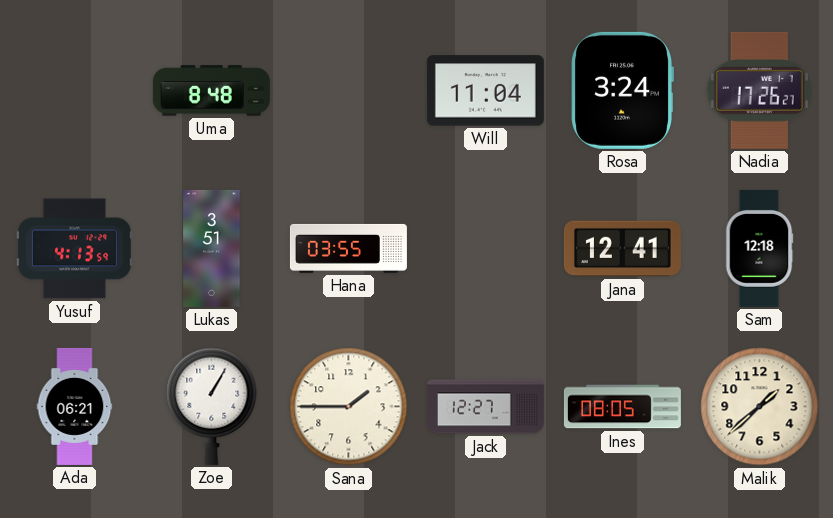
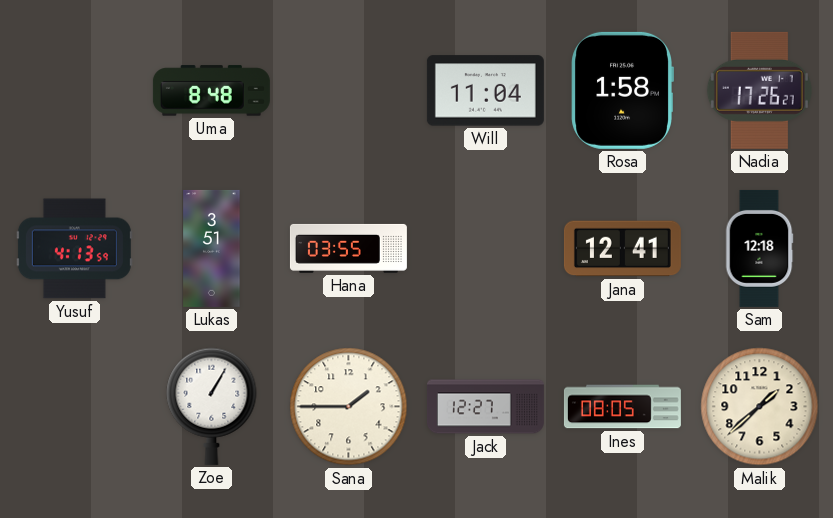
Rosa: 3:24 -> 1:58 (622, 90)
Ada: 06:21 -> none (75, 406)
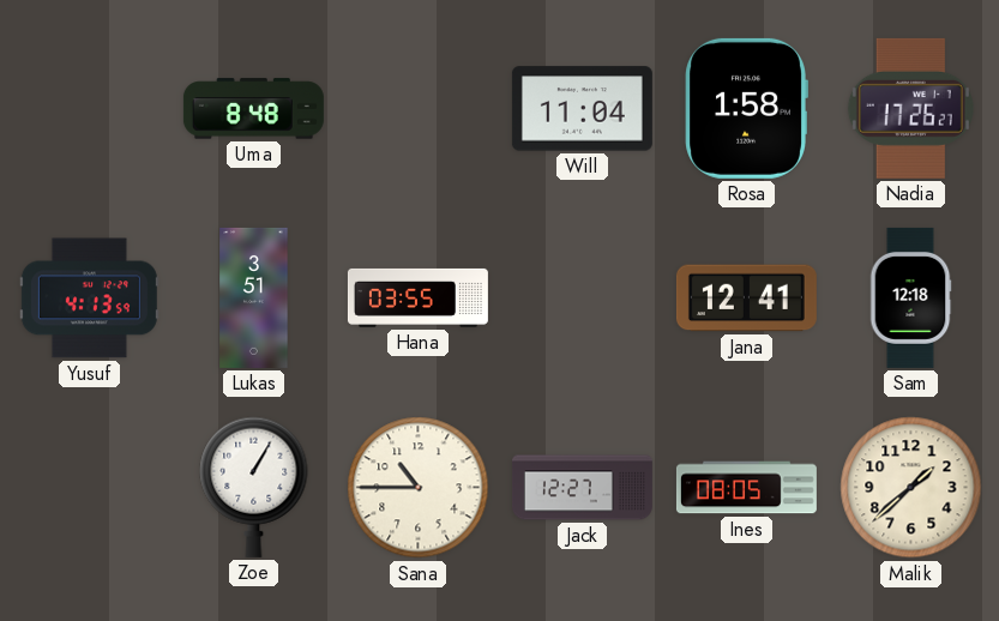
Sana: 1:45 -> 10:45 (419, 488)
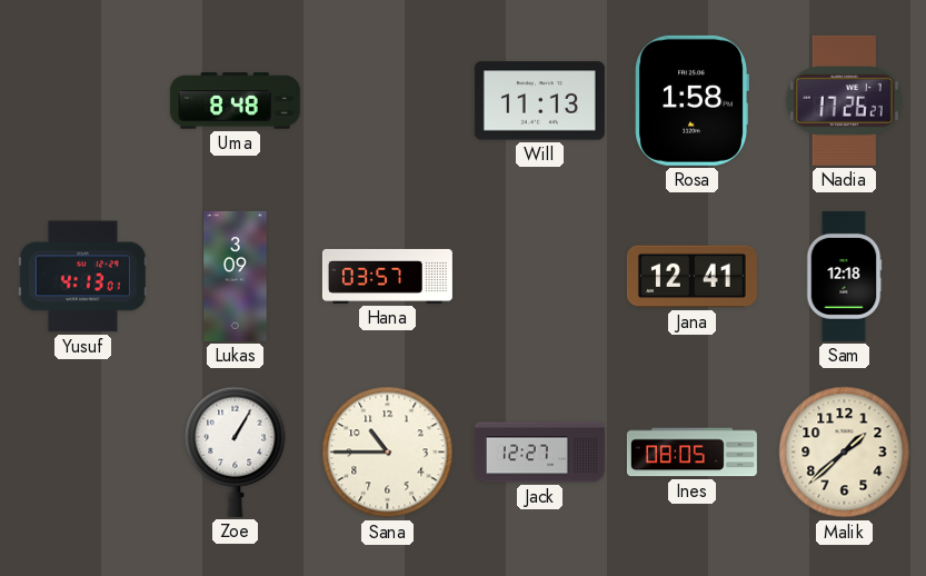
Will: 11:04 -> 11:13 (539, 101)
Yusuf: 4:13:59 -> 4:13:01 (82, 277)
Lukas: 3:51 -> 3:09 (236, 276)
Hana: 03:55 -> 03:57 (387, 276)
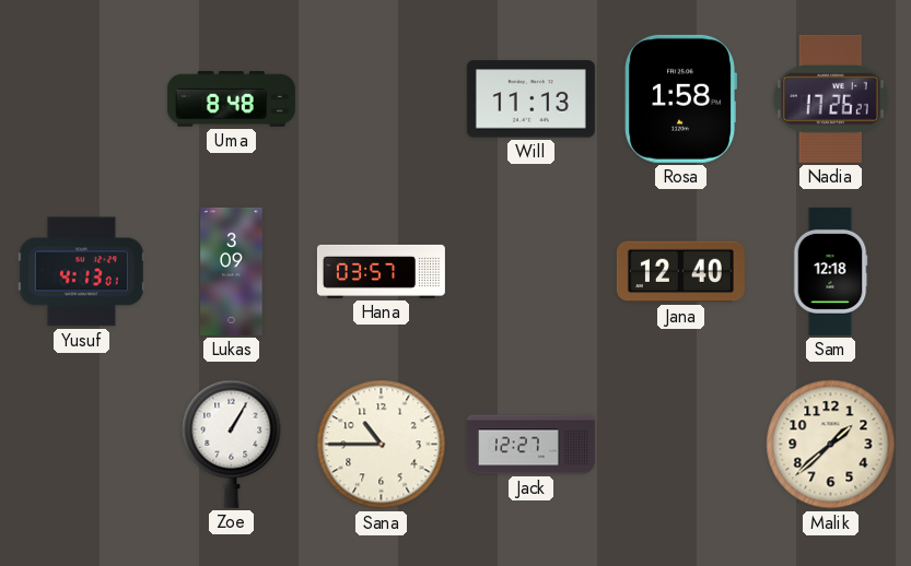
Jana: 12:41 -> 12:40 (680, 272)
Ines: 08:05 -> none (691, 453)
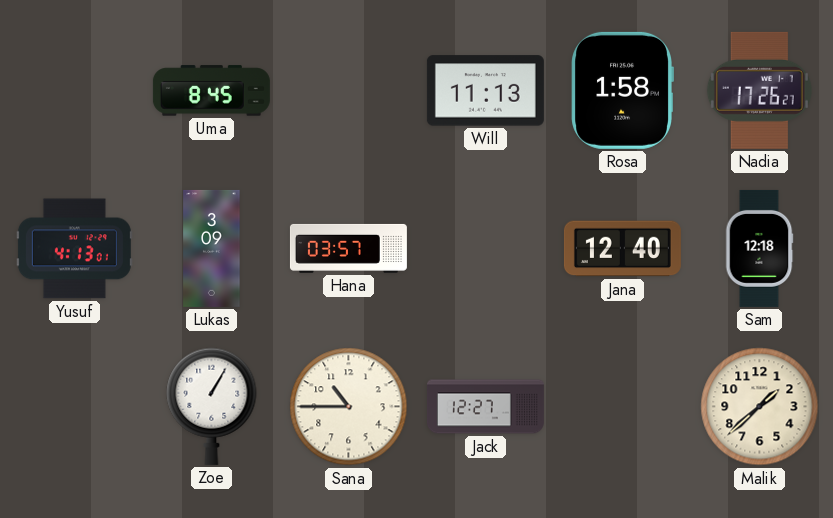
Uma: 8:48 -> 8:45 (211, 91)
